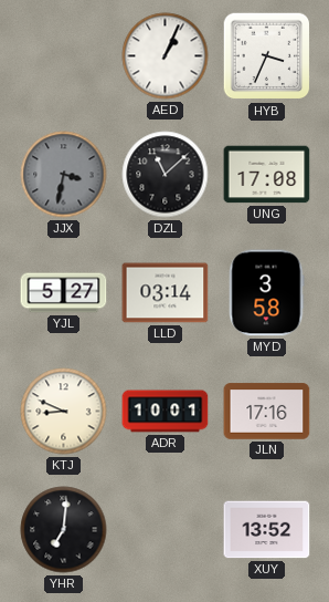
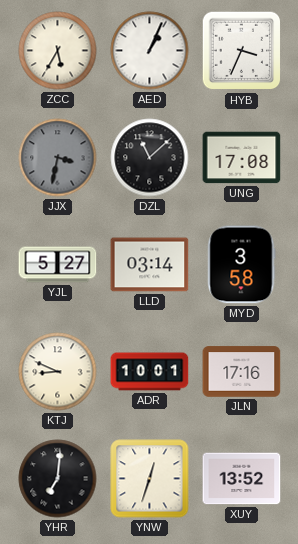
ZCC: none -> 5:35 (58, 51)
YNW: none -> 12:33 (150, 479)
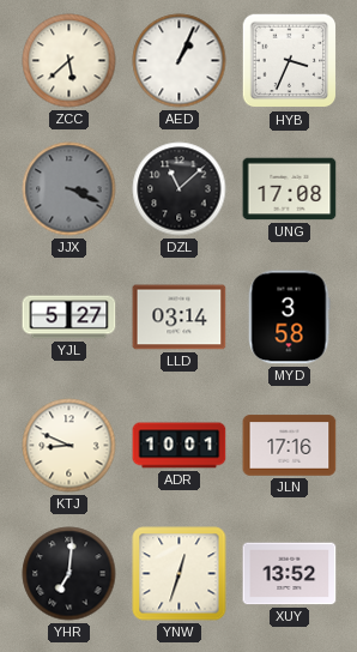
ZCC: 5:35 -> 5:38 (69, 61)
JJX: 3:32 -> 3:19 (69, 189)
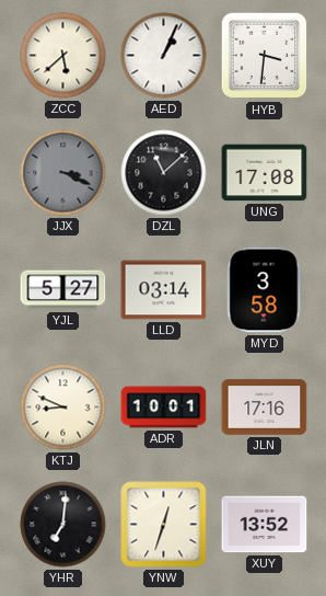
HYB: 3:34 -> 3:31 (265, 56)
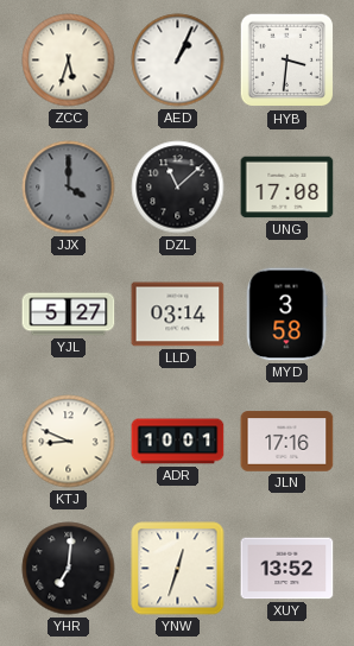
ZCC: 5:38 -> 5:33 (69, 61)
JJX: 3:19 -> 4:00 (69, 188)
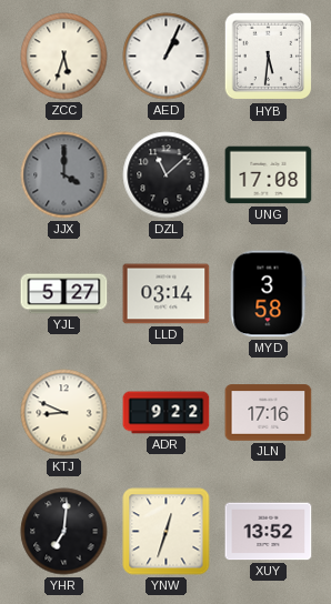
HYB: 3:31 -> 5:31 (269, 57)
ADR: 10:01 -> 9:22 (167, 413)
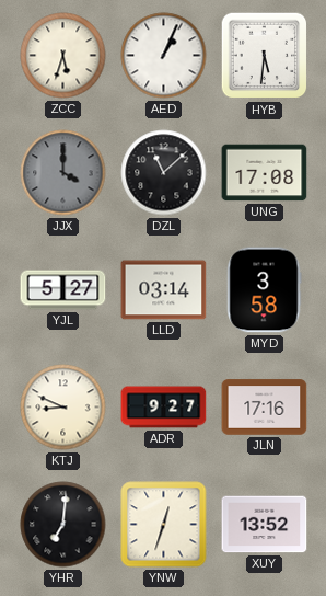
ADR: 9:22 -> 9:27 (164, 408)
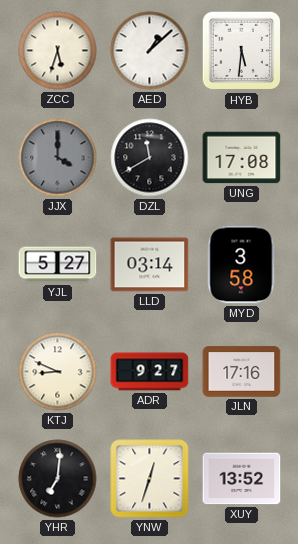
AED: 1:04 -> 1:08 (150, 51)
DZL: 11:08 -> 11:40 (150, 158)
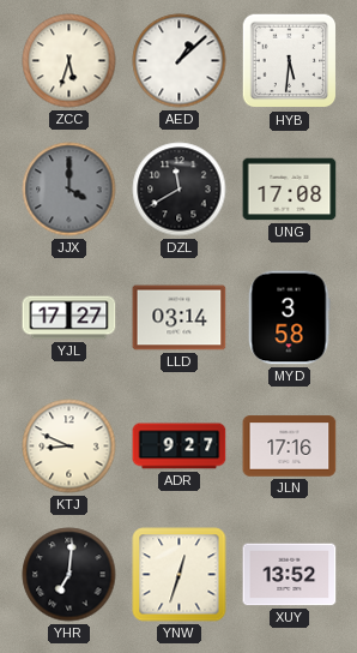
YJL: 5:27 -> 17:27 (69, 318)
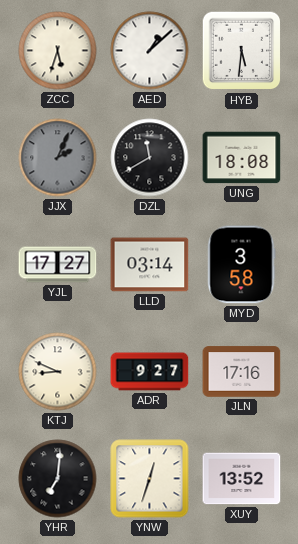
JJX: 4:00 -> 2:04 (58, 158)
UNG: 17:08 -> 18:08 (242, 158)
